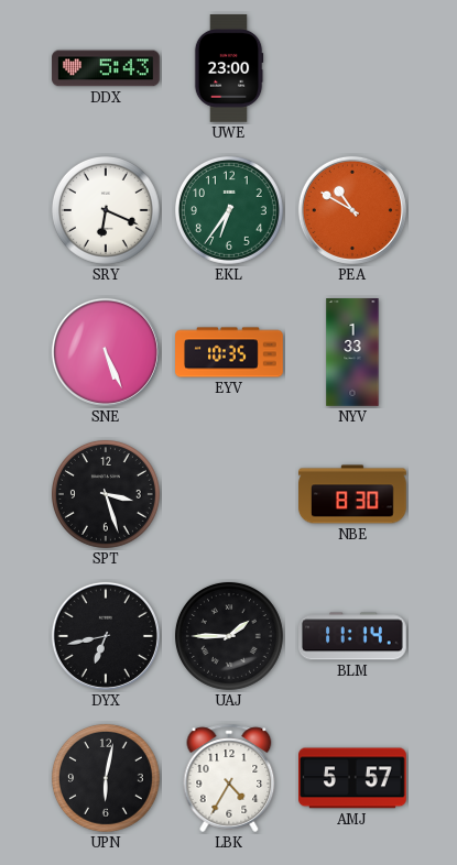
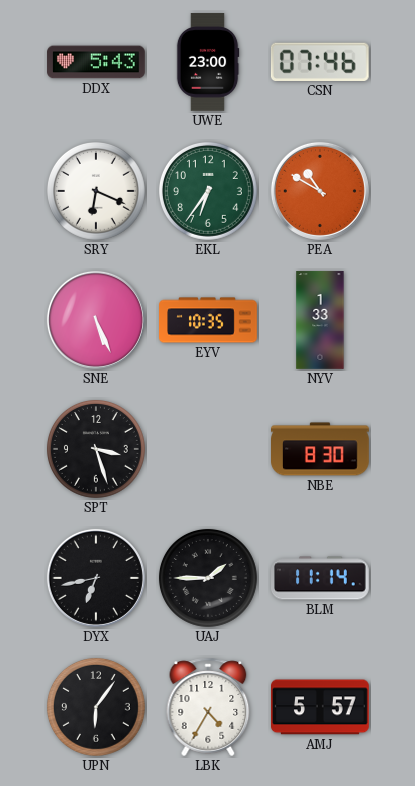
CSN: none -> 07:46 (320, 62)
UPN: 6:02 -> 6:06 (96, 707)
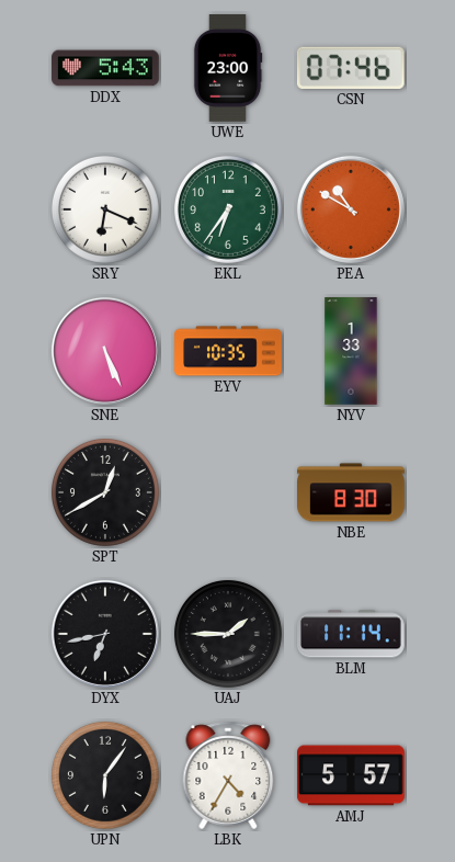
SPT: 3:27 -> 12:40 (105, 492)
